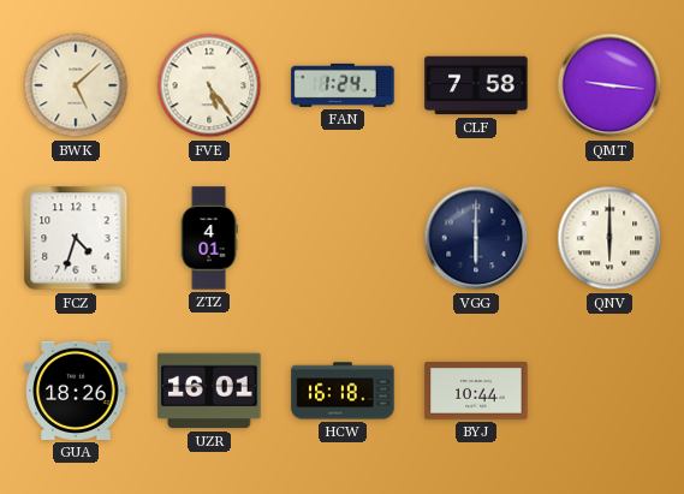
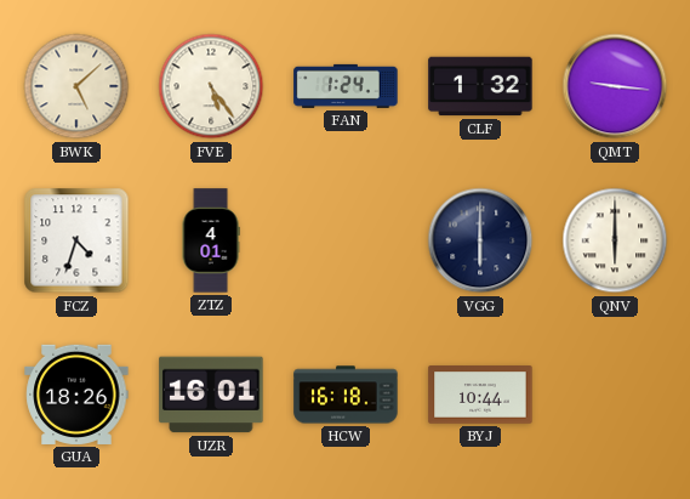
CLF: 7:58 -> 1:32 (480, 86)
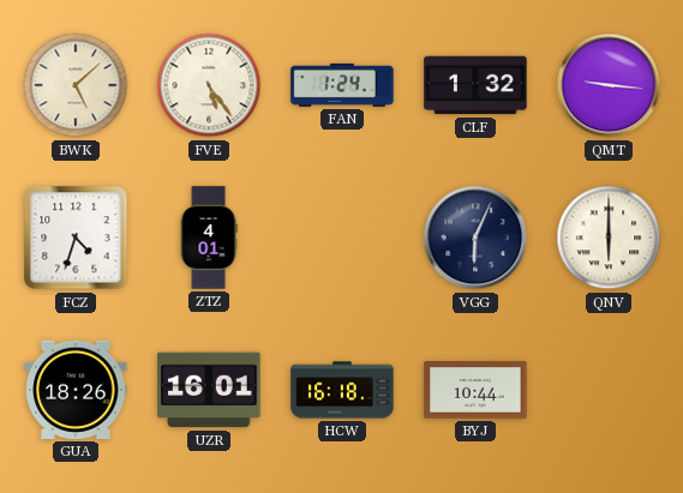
VGG: 6:00 -> 6:04 (475, 238)
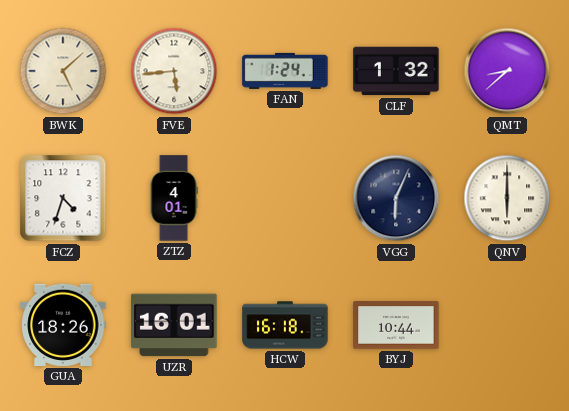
FVE: 5:24 -> 5:44 (174, 71)
QMT: 9:16 -> 8:38 (507, 71)
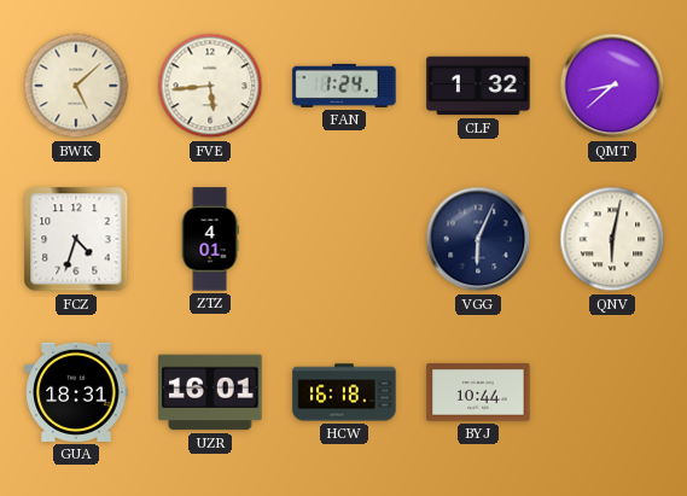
QNV: 6:00 -> 6:02 (612, 239)
GUA: 18:26 -> 18:31 (76, 392)
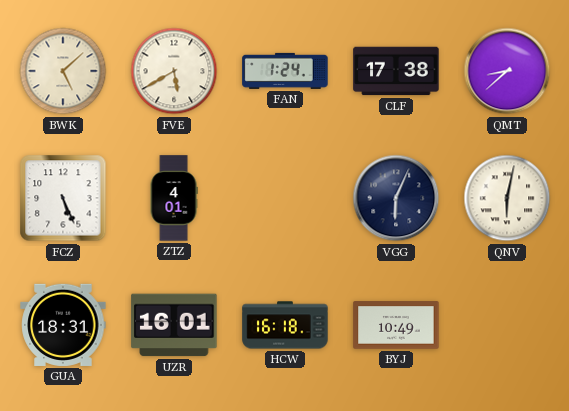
FVE: 5:44 -> 5:40 (174, 71)
CLF: 1:32 -> 17:38 (396, 71)
FCZ: 4:33 -> 5:26 (63, 198)
BYJ: 10:44 -> 10:49 (396, 325)
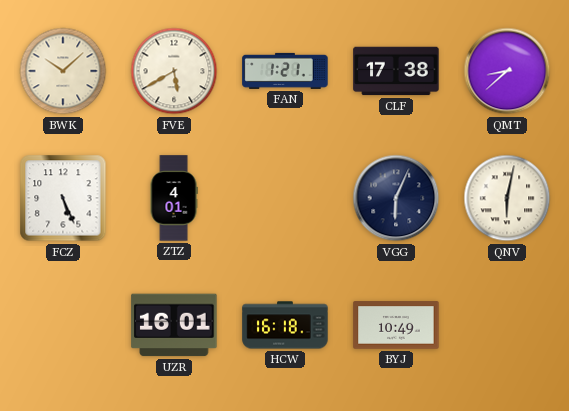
BWK: 5:08 -> 10:08 (63, 71)
FAN: 1:24 -> 1:21 (285, 71)
GUA: 18:31 -> none (63, 325)
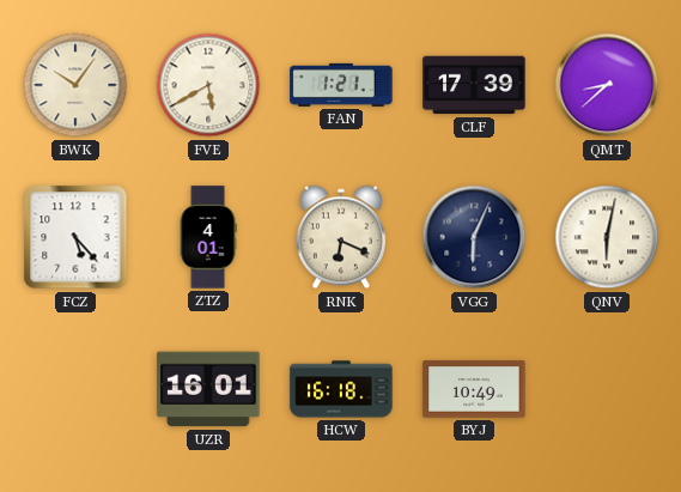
BWK: 10:08 -> 10:06 (75, 85)
CLF: 17:38 -> 17:39 (474, 85)
FCZ: 5:26 -> 5:23 (75, 237)
RNK: none -> 6:19 (341, 237)
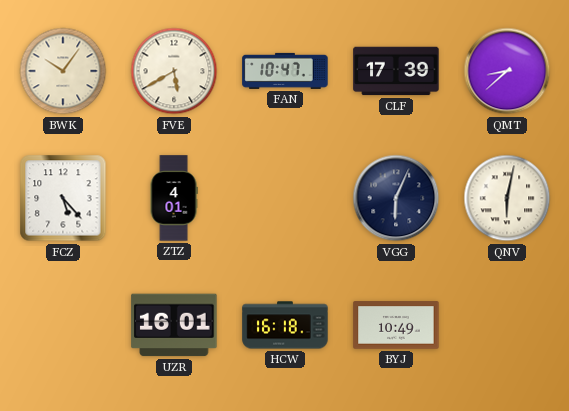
FAN: 1:21 -> 10:47 (285, 71)
RNK: 6:19 -> none (341, 237)
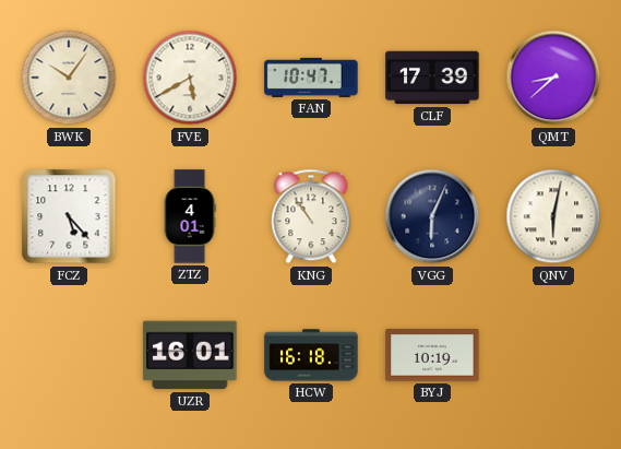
KNG: none -> 10:54 (311, 216)
BYJ: 10:49 -> 10:19 (432, 355)
